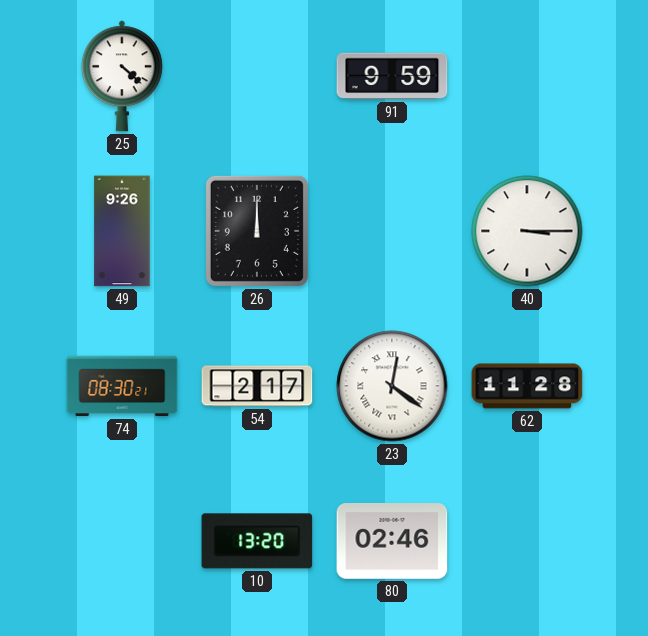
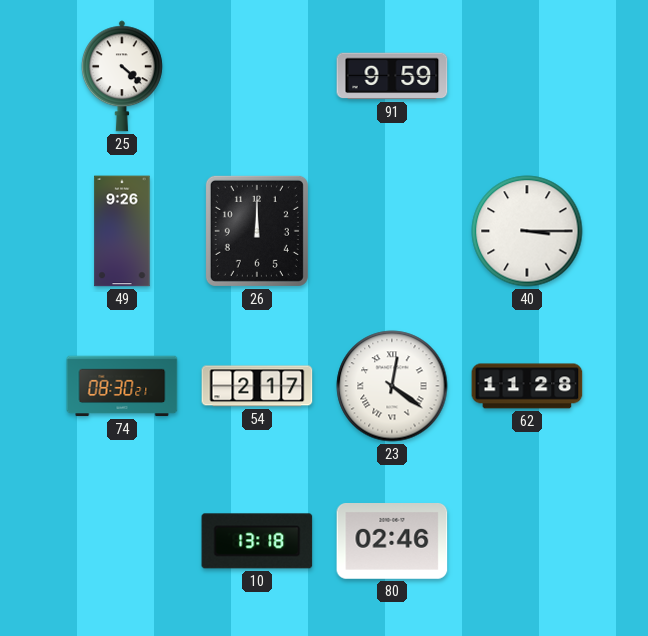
10: 13:20 -> 13:18 (257, 541)
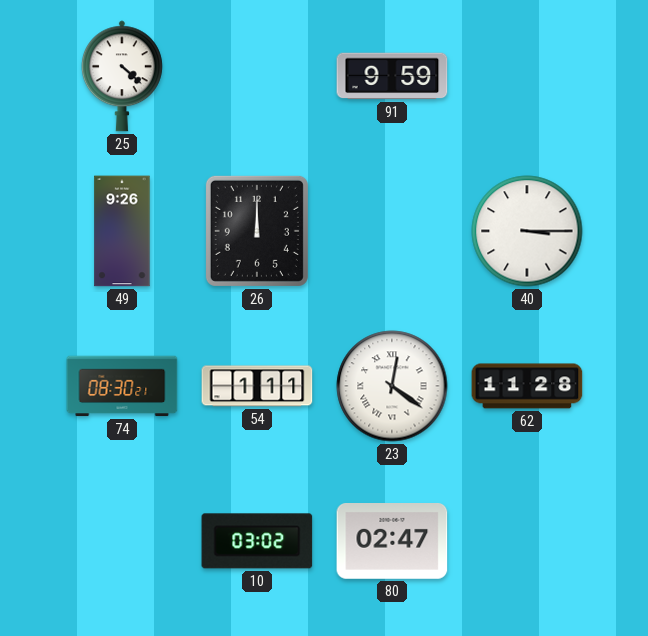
54: 2:17 -> 1:11 (257, 386)
10: 13:18 -> 03:02 (257, 541)
80: 02:46 -> 02:47 (392, 542)
